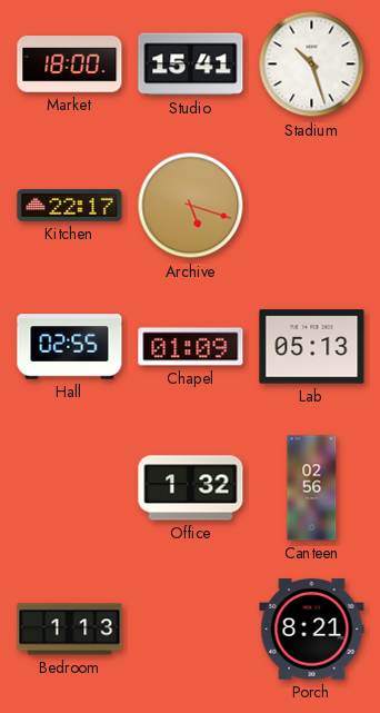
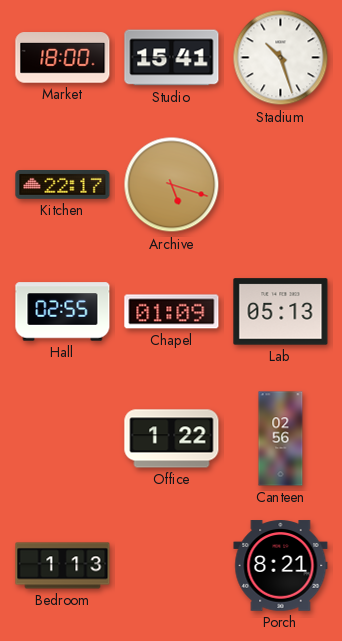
Office: 1:32 -> 1:22 (172, 439)
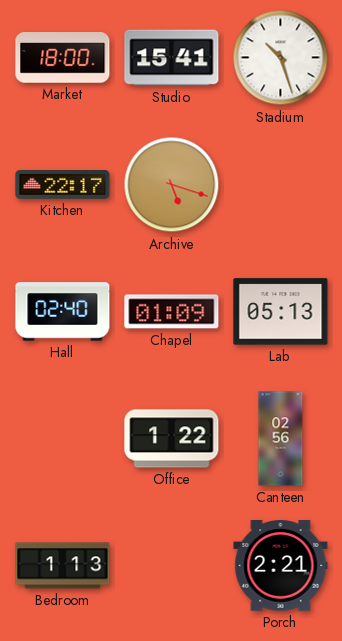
Hall: 02:55 -> 02:40 (63, 312)
Porch: 8:21 -> 2:21 (281, 566)
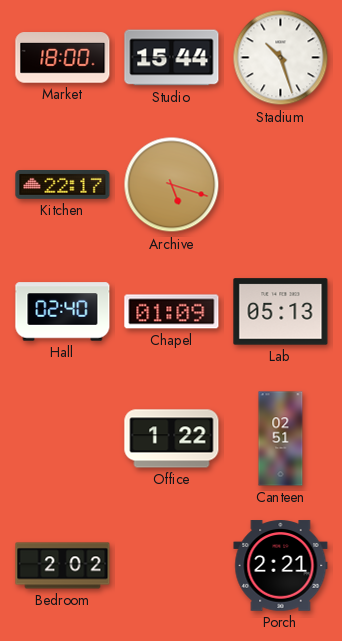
Studio: 15:41 -> 15:44 (172, 58)
Canteen: 02:56 -> 02:51 (281, 439)
Bedroom: 1:13 -> 2:02 (63, 566)
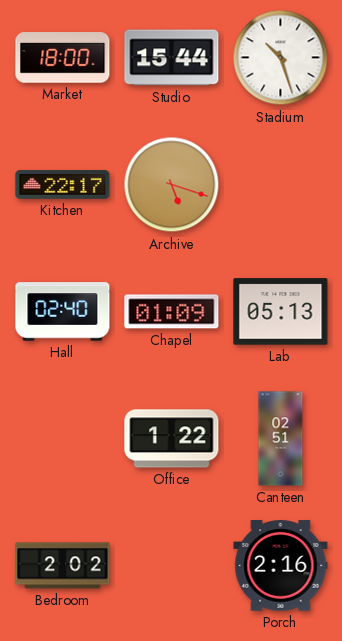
Porch: 2:21 -> 2:16 (281, 566)
